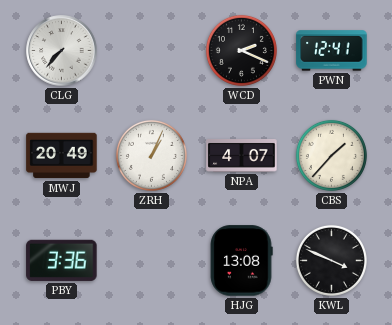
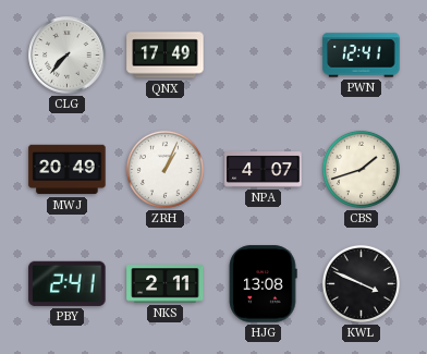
QNX: none -> 17:49 (166, 56)
WCD: 2:19 -> none (241, 50)
CBS: 1:37 -> 1:42 (361, 169)
PBY: 3:36 -> 2:41 (68, 283)
NKS: none -> 2:11 (166, 284)
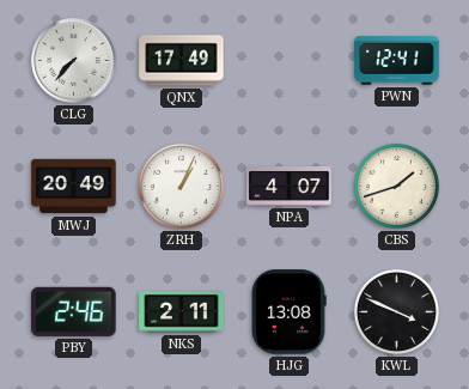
PBY: 2:41 -> 2:46 (74, 311)
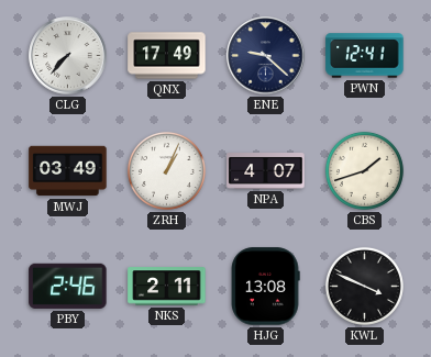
ENE: none -> 9:22 (266, 56)
MWJ: 20:49 -> 03:49 (68, 171)
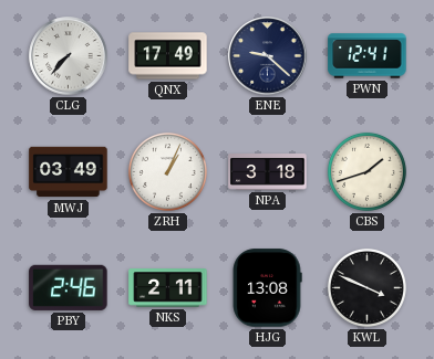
NPA: 4:07 -> 3:18 (268, 172)
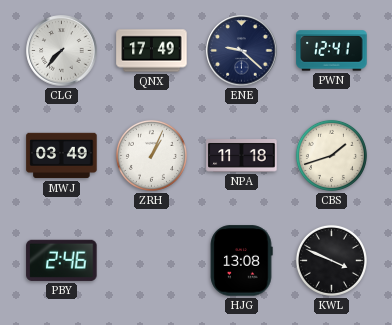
NPA: 3:18 -> 11:18 (242, 156)
NKS: 2:11 -> none (168, 288)
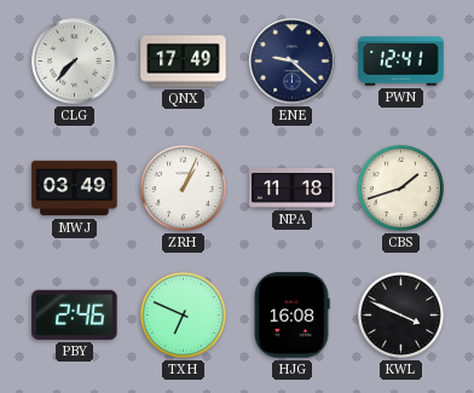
TXH: none -> 6:49 (183, 314)
HJG: 13:08 -> 16:08 (291, 316)
